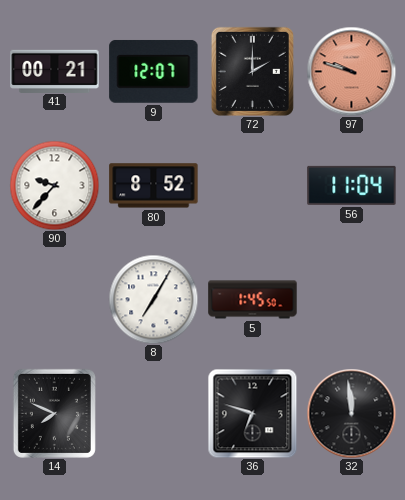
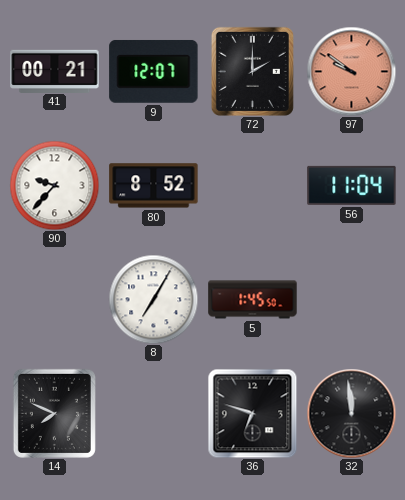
97: 9:48 -> 9:51 (351, 71)
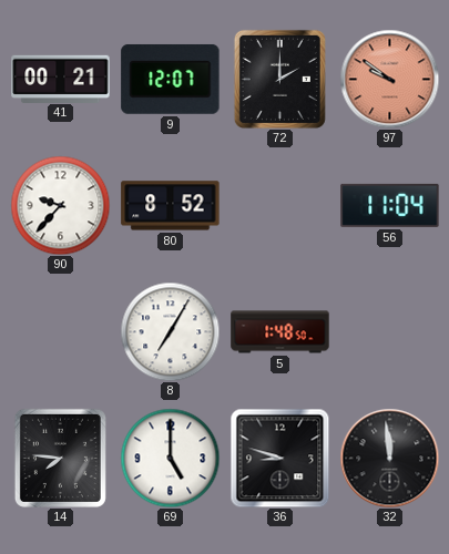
5: 1:45 -> 1:48 (280, 332)
14: 7:49 -> 7:46 (60, 458)
69: none -> 5:00 (170, 458)
36: 6:48 -> 8:48 (279, 458)
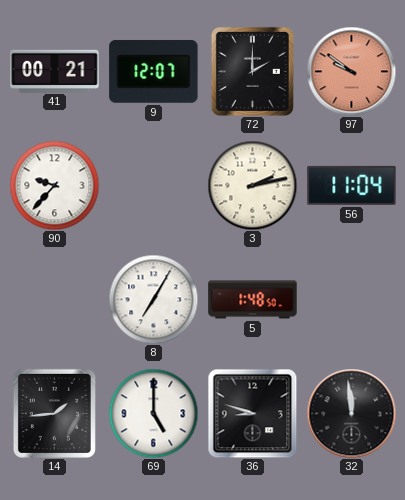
80: 8:52 -> none (171, 206)
3: none -> 2:13 (252, 185)
14: 7:46 -> 1:44 (54, 413)
